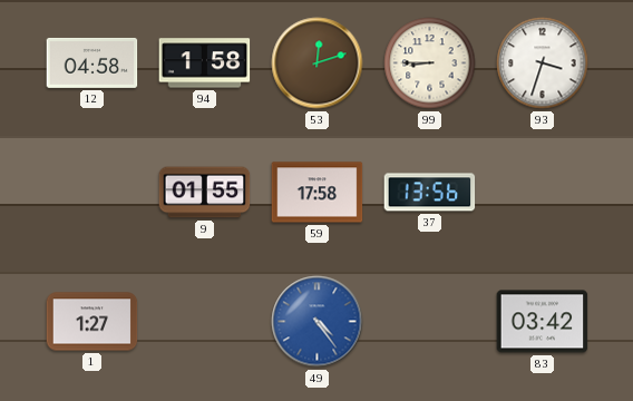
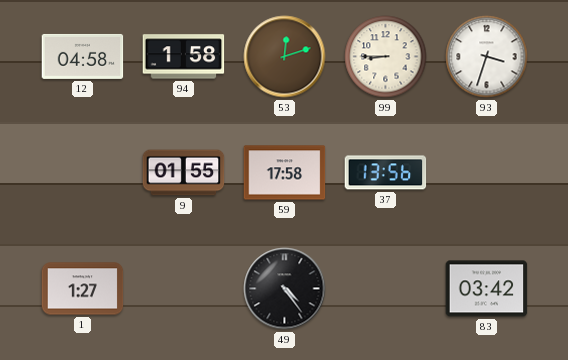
49 dial: blue -> black (285, 289)
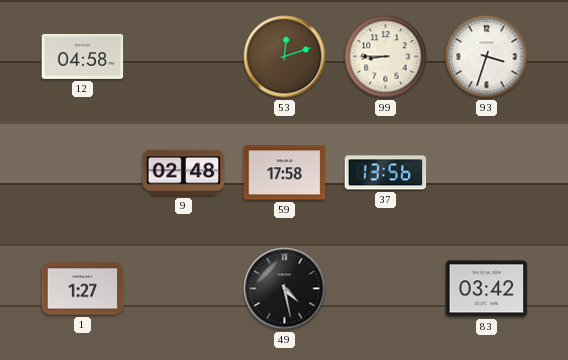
94: 1:58 -> none (184, 57)
9: 01:55 -> 02:48 (184, 173)
49: 4:24 -> 4:28 (285, 289)
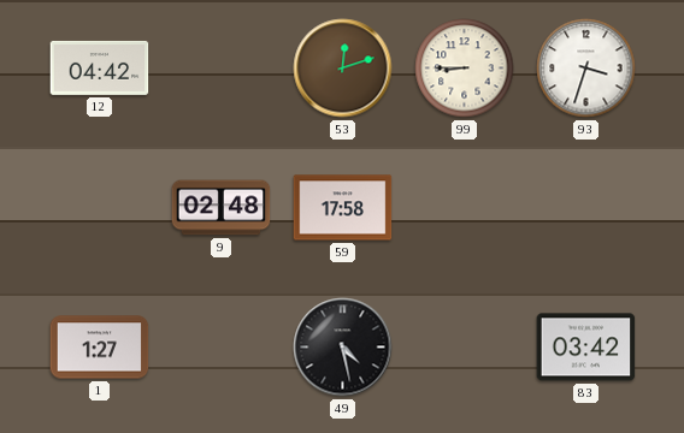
12: 04:58 -> 04:42 (100, 67)
37: 13:56 -> none (386, 173)
